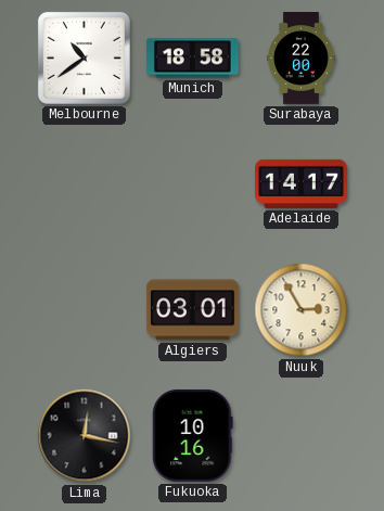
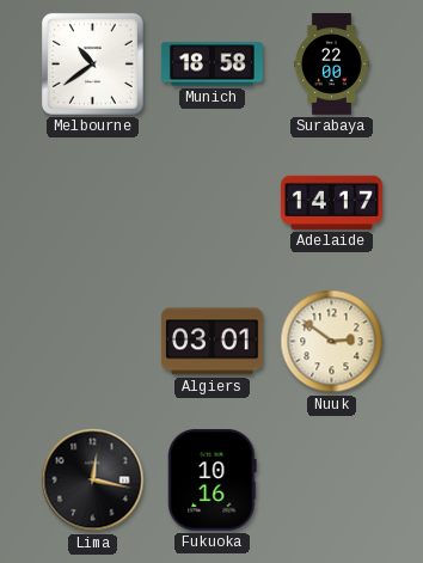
Nuuk: 2:55 -> 2:51 (332, 342)
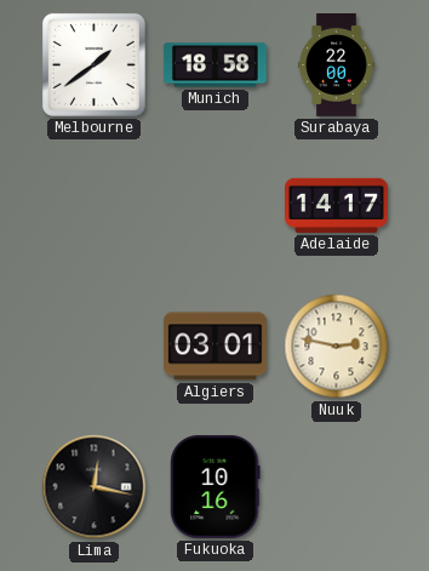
Melbourne: 10:39 -> 1:39 (93, 64)
Nuuk: 2:51 -> 2:47 (337, 347)
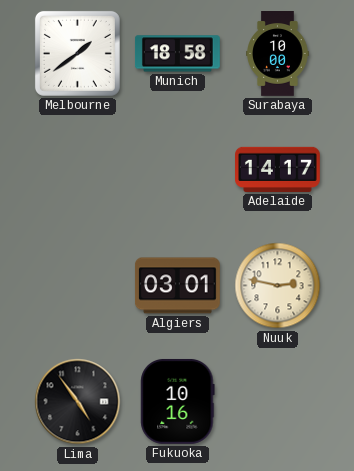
Surabaya: 22:00 -> 10:00 (278, 54)
Lima: 12:17 -> 4:54 (78, 402)
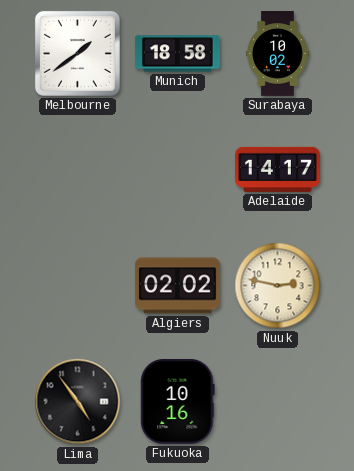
Surabaya: 10:00 -> 10:02 (278, 54)
Algiers: 03:01 -> 02:02 (177, 286)
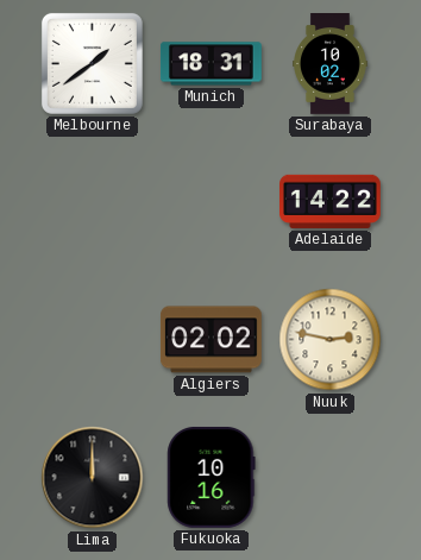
Munich: 18:58 -> 18:31 (212, 64)
Adelaide: 14:17 -> 14:22 (331, 201)
Lima: 4:54 -> 12:00 (93, 478)
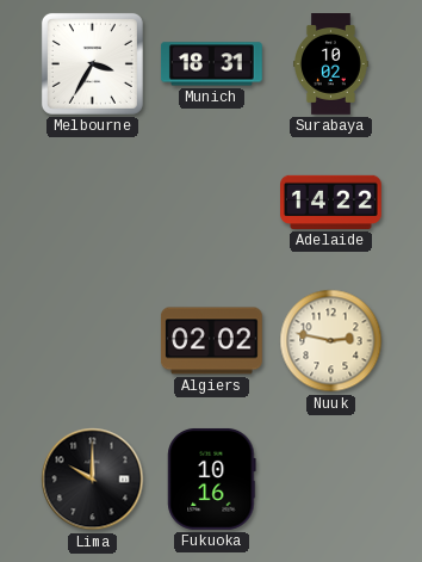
Melbourne: 1:39 -> 3:35 (92, 63)
Lima: 12:00 -> 10:00 (93, 480)
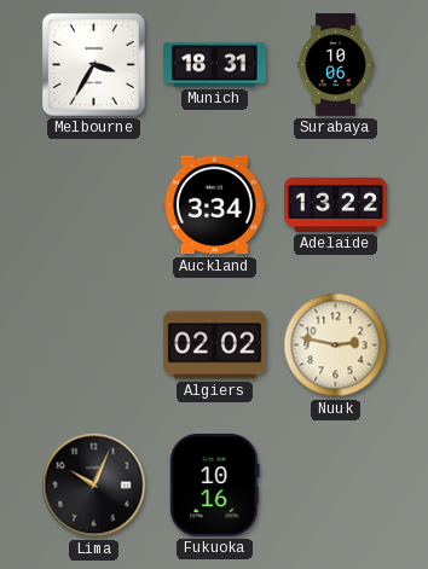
Surabaya: 10:02 -> 10:06 (336, 65)
Auckland: none -> 3:34 (214, 205)
Adelaide: 14:22 -> 13:22 (336, 204)
Lima: 10:00 -> 10:04 (94, 486)
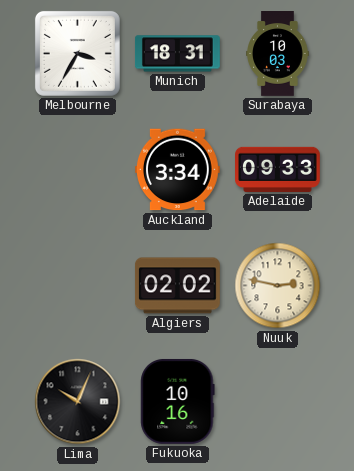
Surabaya: 10:06 -> 10:03 (278, 54)
Adelaide: 13:22 -> 09:33 (278, 169)
